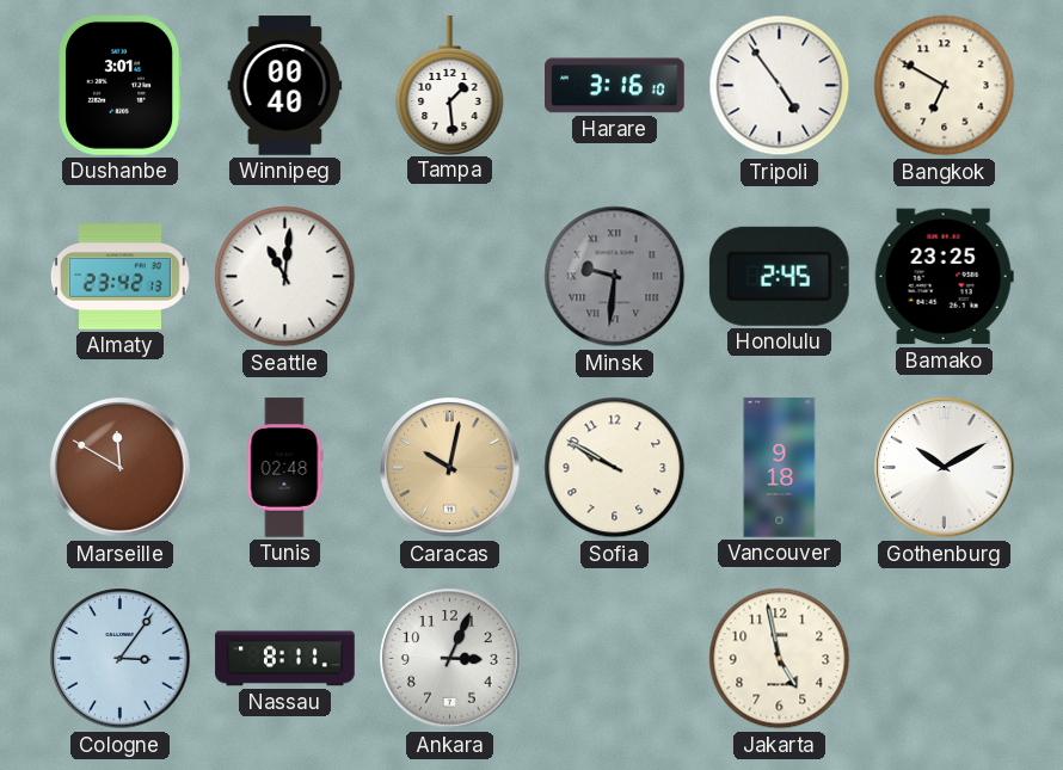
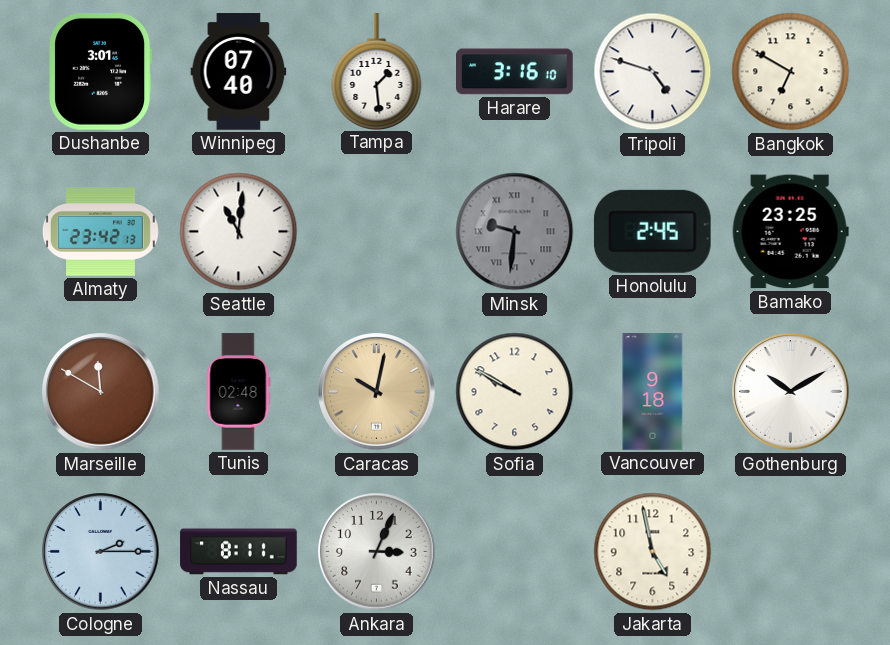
Winnipeg: 00:40 -> 07:40 (239, 72)
Tripoli: 4:54 -> 4:48 (653, 72)
Cologne: 3:06 -> 2:15 (101, 552)
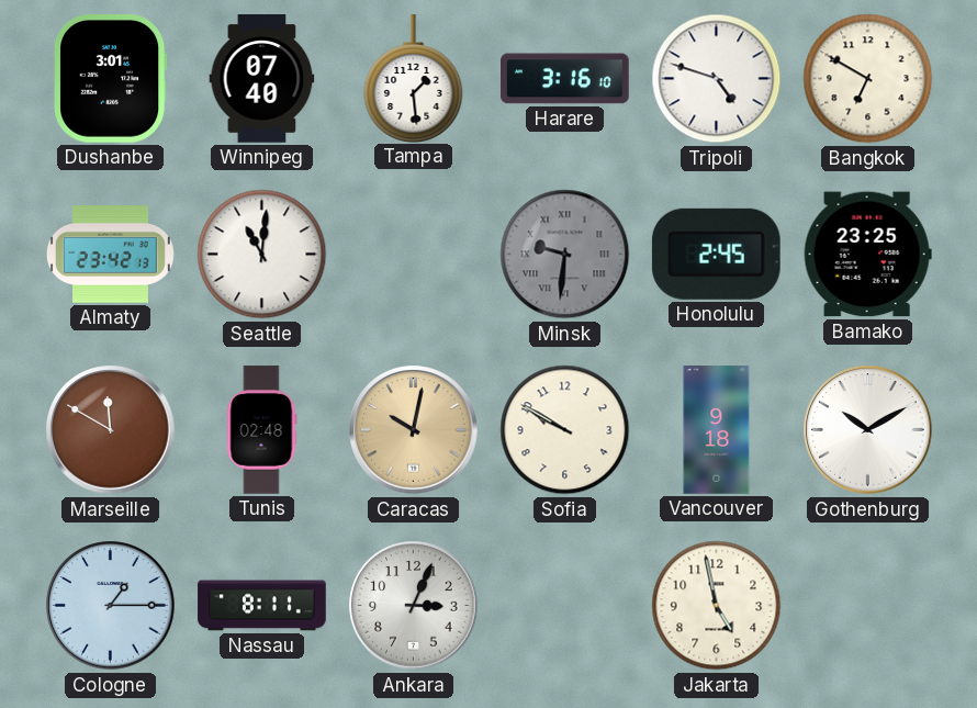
Cologne: 2:15 -> 1:15 (111, 606)
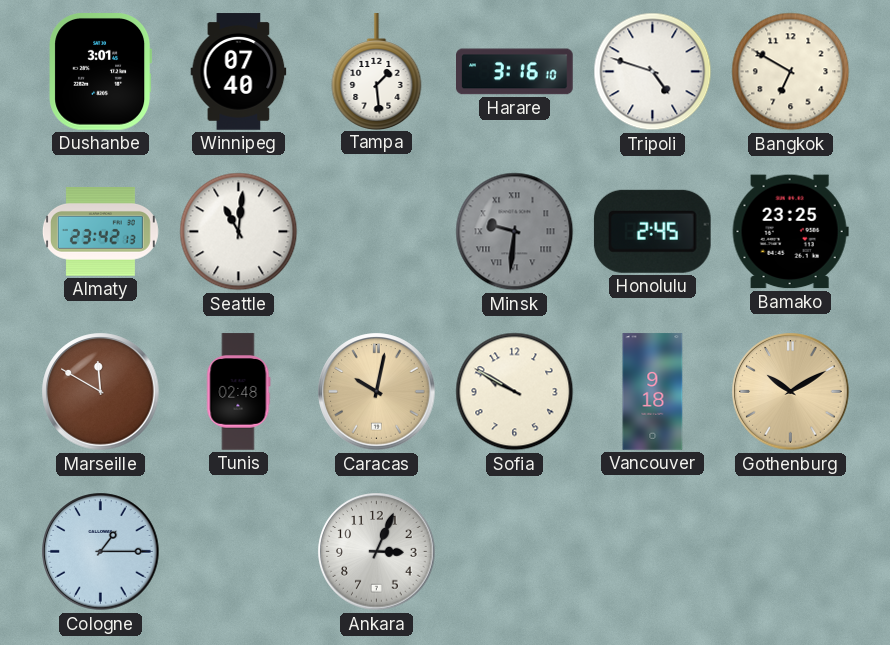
Gothenburg dial: white -> champagne (791, 392)
Nassau: 8:11 -> none (262, 606)
Jakarta: 4:58 -> none (717, 606)
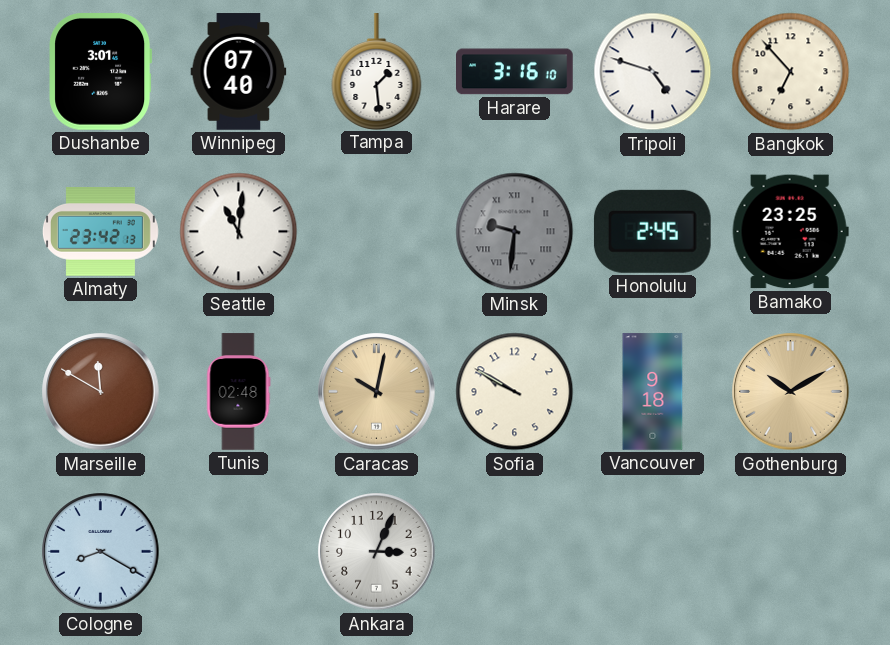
Bangkok: 6:50 -> 6:53 (791, 72)
Cologne: 1:15 -> 8:20 (101, 552)
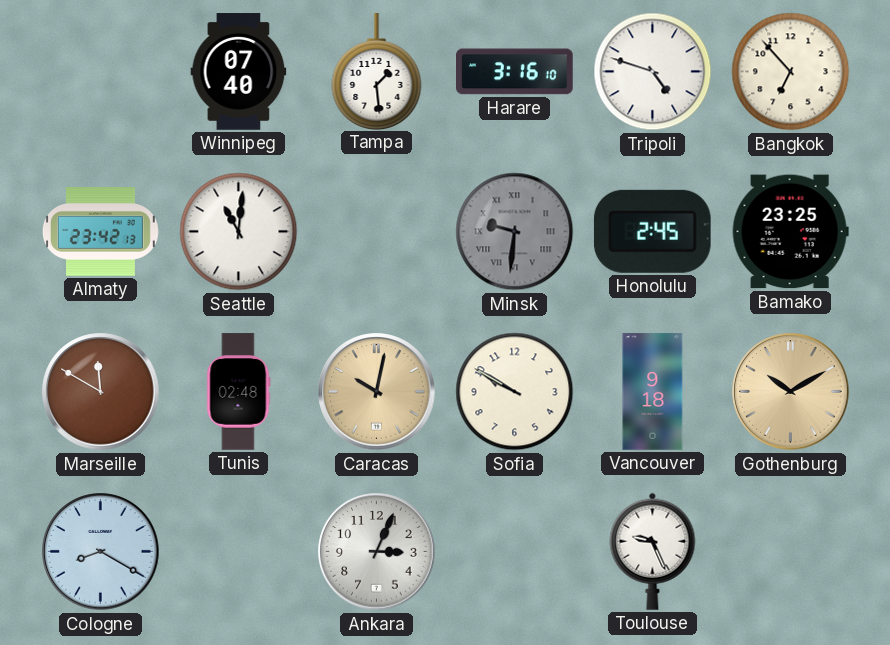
Dushanbe: 3:01 -> none (101, 72)
Toulouse: none -> 9:26 (653, 551)
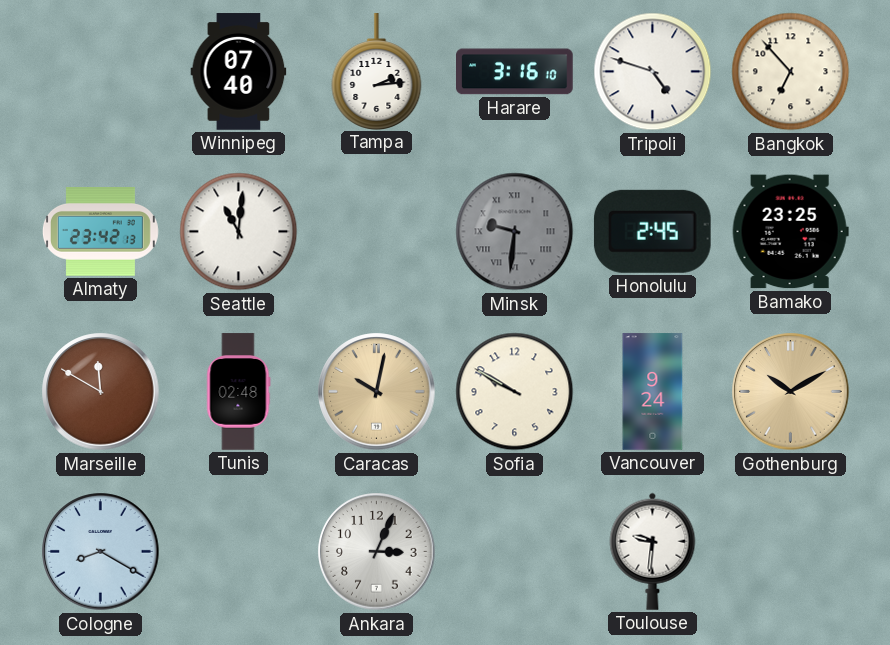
Tampa: 1:29 -> 2:14 (377, 71)
Vancouver: 9:18 -> 9:24 (653, 392)
Toulouse: 9:26 -> 9:31 (653, 551)
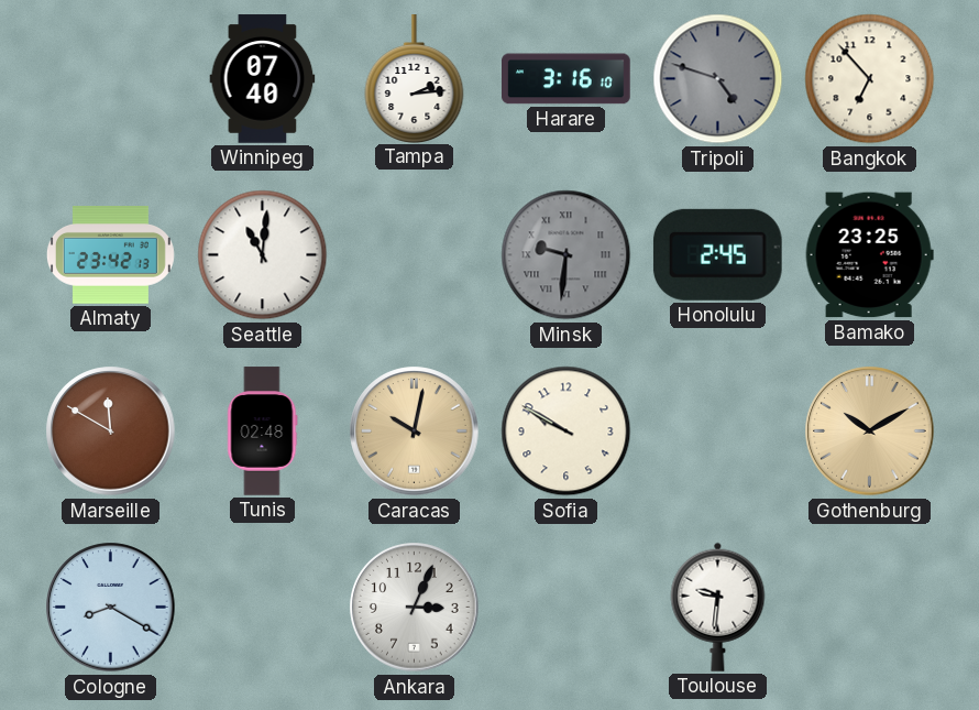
Tripoli dial: white -> grey (718, 79)
Vancouver: 9:24 -> none (653, 392)
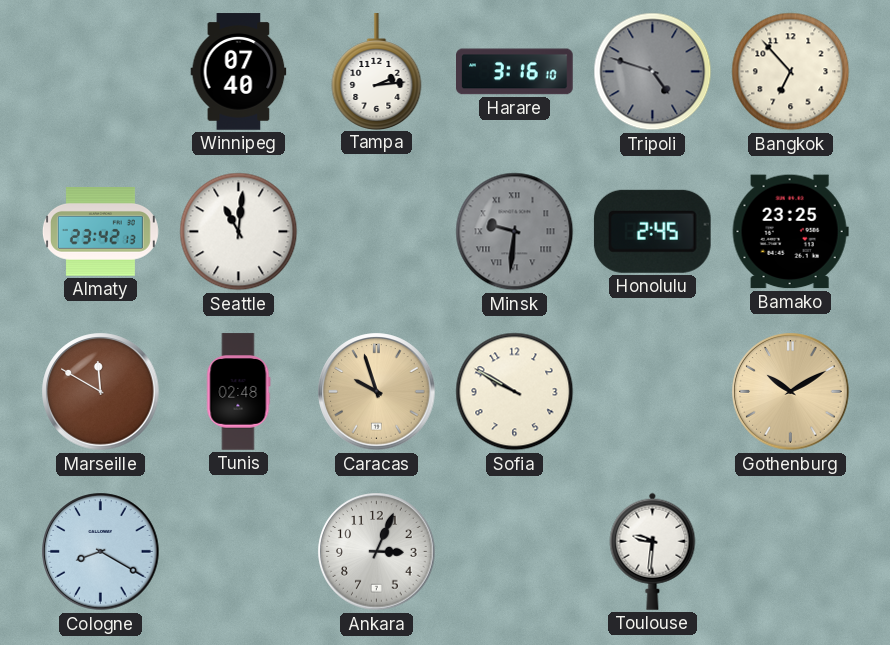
Caracas: 10:02 -> 9:57 (377, 392)
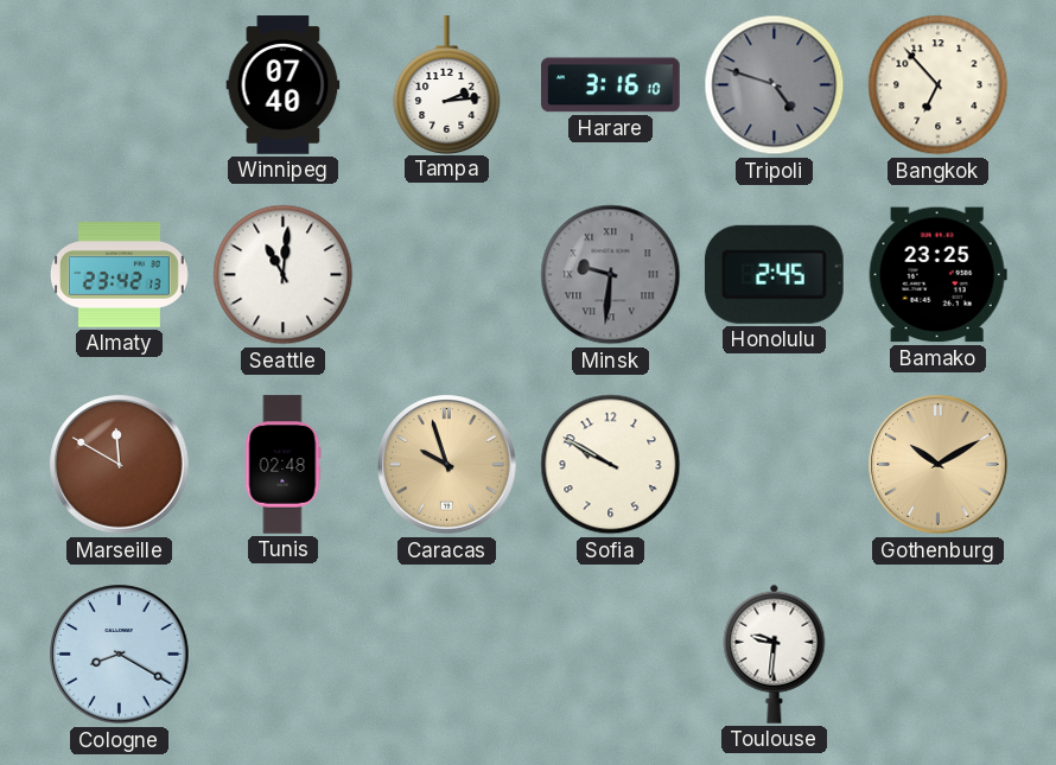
Ankara: 3:04 -> none (377, 552)
